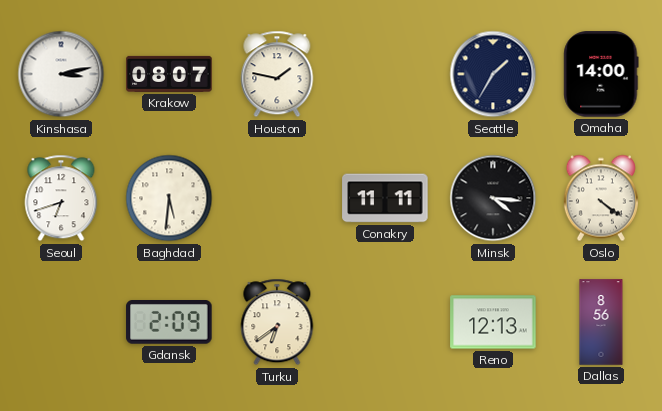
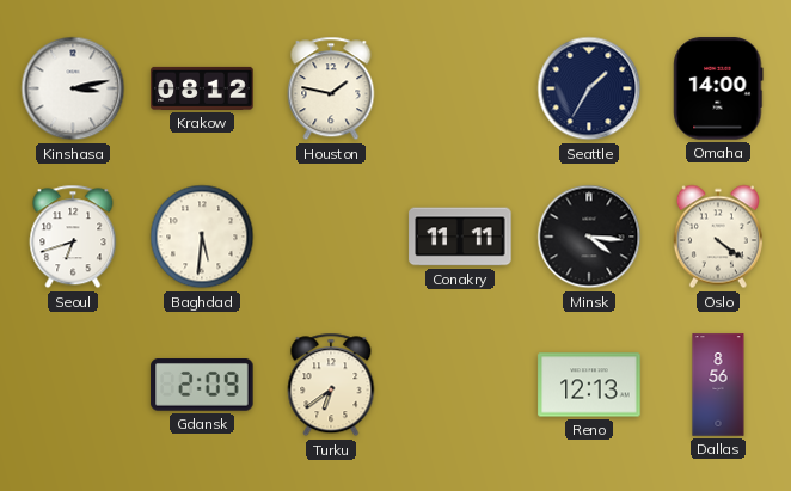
Krakow: 08:07 -> 08:12 (202, 88)
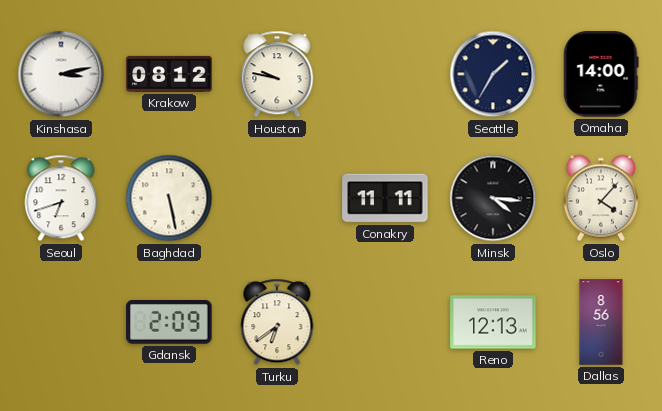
Houston: 1:47 -> 9:47 (277, 74)
Baghdad: 5:31 -> 5:28 (169, 198)
Oslo: 4:21 -> 4:07 (601, 198)
